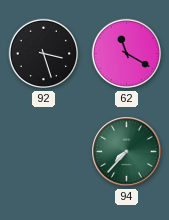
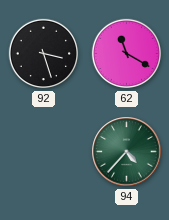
94: 7:37 -> 4:37 (127, 152)
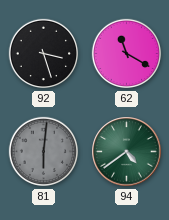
81: none -> 6:01 (44, 152)
94: 4:37 -> 4:39 (127, 152)
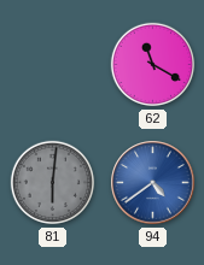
92: 3:27 -> none (44, 54)
94 dial: green -> blue (153, 183)
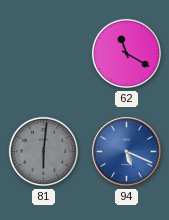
94: 4:39 -> 5:19 (127, 152)
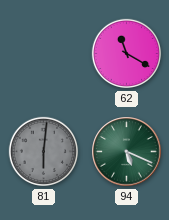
94 dial: blue -> green (127, 152)
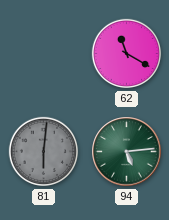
94: 5:19 -> 5:14 (127, 152)
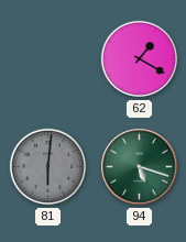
62: 11:20 -> 1:20 (140, 59)
94: 5:14 -> 5:18 (140, 167)
